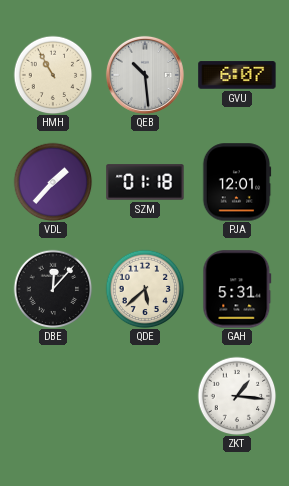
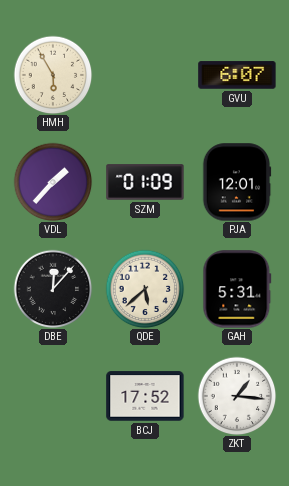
HMH: 10:55 -> 5:55 (53, 75)
QEB: 10:29 -> none (145, 75)
SZM: 01:18 -> 01:09 (145, 182)
BCJ: none -> 17:52 (145, 396)
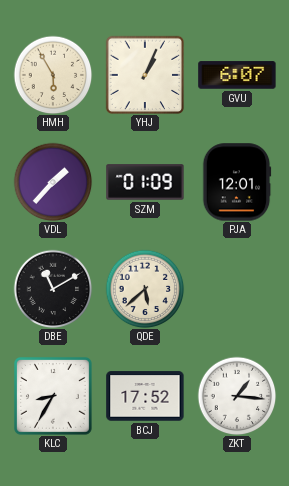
YHJ: none -> 1:04 (145, 75)
DBE: 12:07 -> 11:10 (53, 289)
GAH: 5:31 -> none (237, 289)
KLC: none -> 8:35 (53, 396)
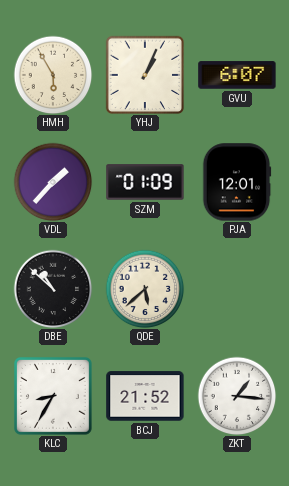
DBE: 11:10 -> 10:52 (53, 289)
BCJ: 17:52 -> 21:52 (145, 396)
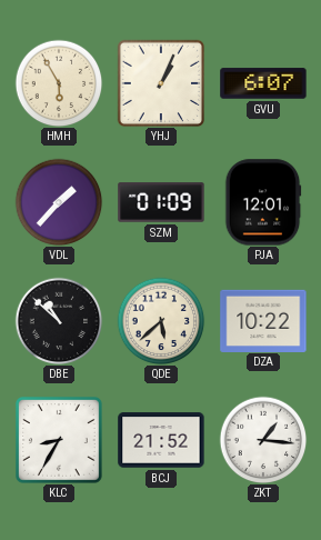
DZA: none -> 10:22 (263, 320)
